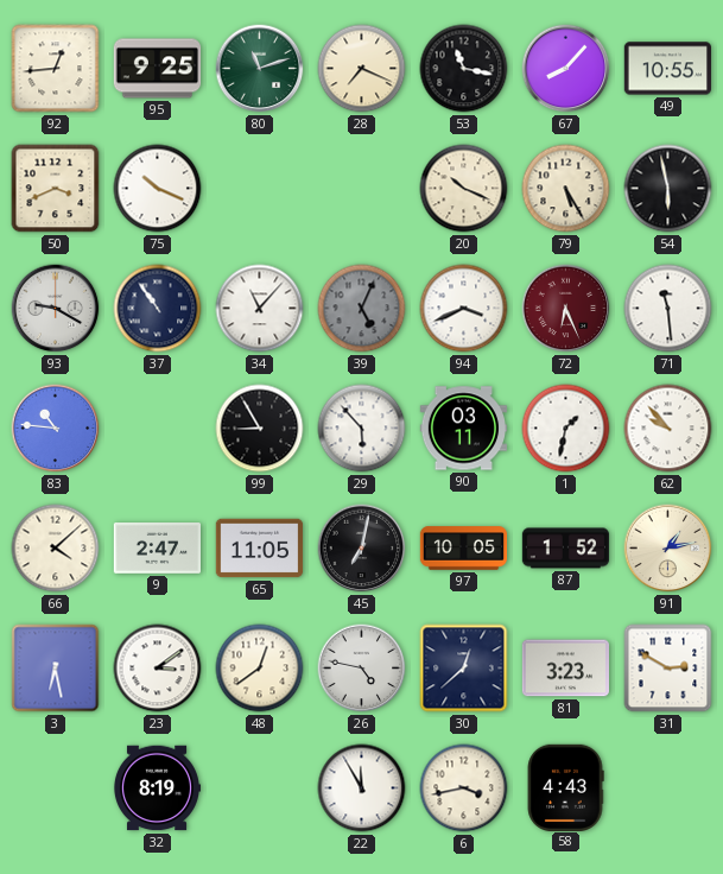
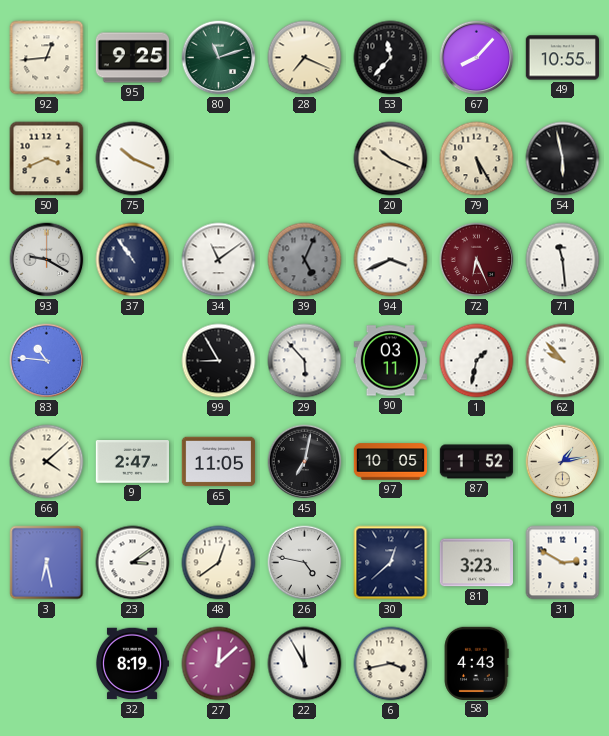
53: 11:17 -> 11:37 (391, 58)
34: 11:07 -> 11:09 (219, 260)
27: none -> 12:08 (219, 664)
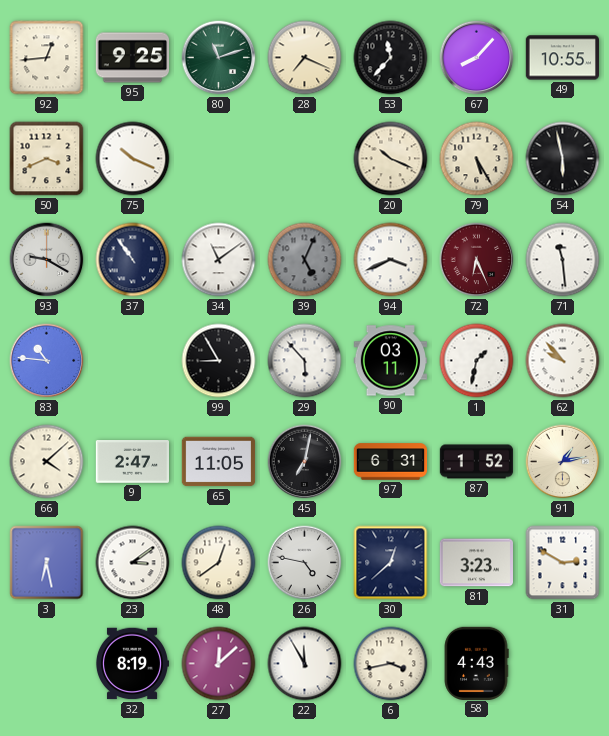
97: 10:05 -> 6:31 (391, 462)
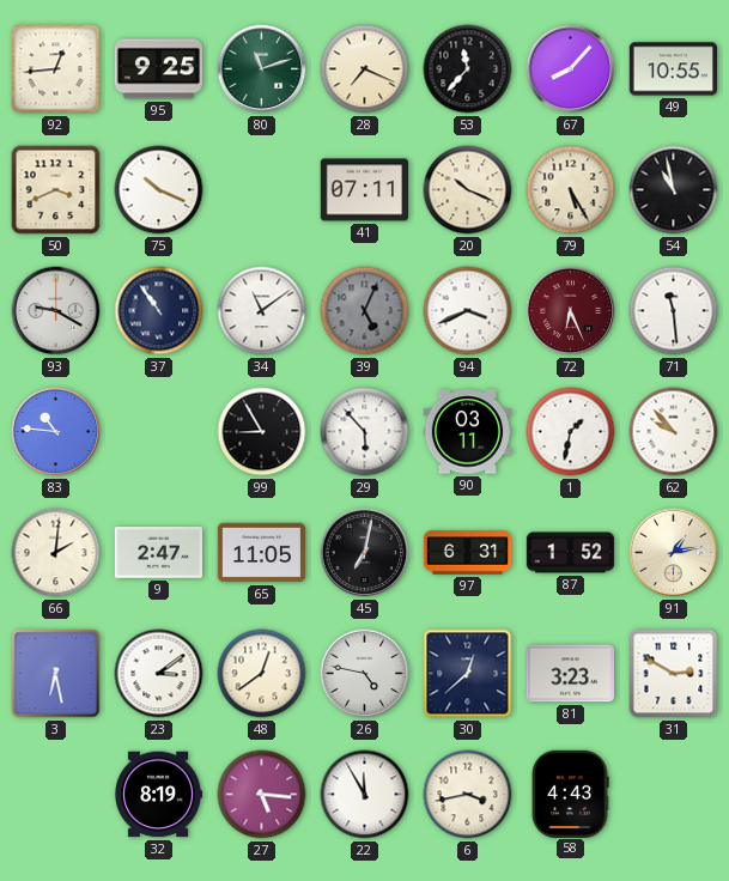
41: none -> 07:11 (364, 190)
54: 5:58 -> 10:58 (674, 190)
66: 4:08 -> 2:01 (56, 553)
27: 12:08 -> 5:16 (262, 795)
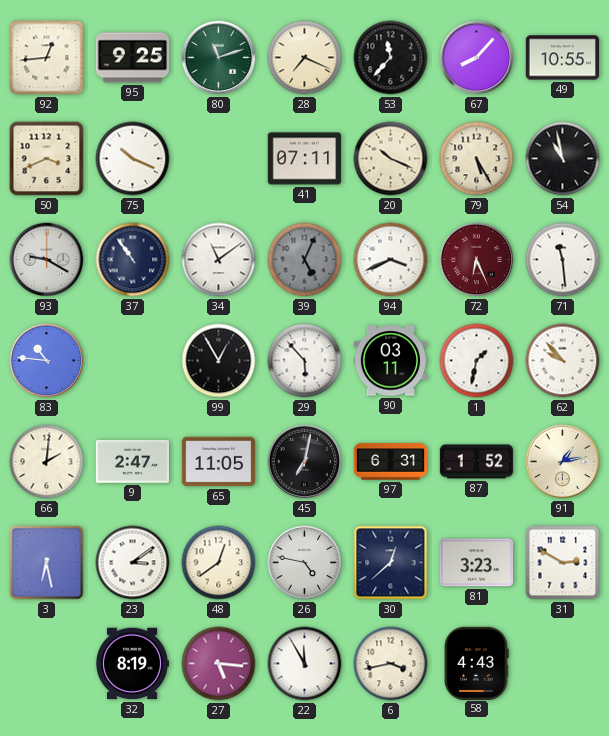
99: 8:55 -> 12:55 (219, 361)
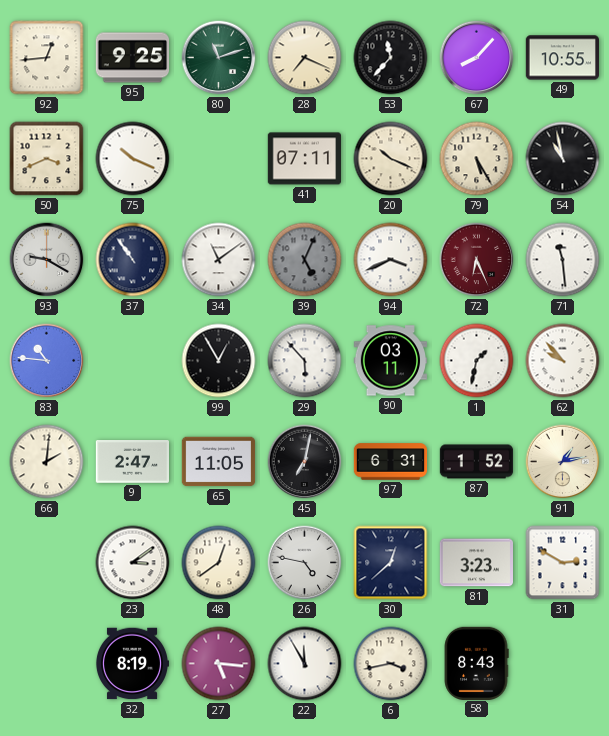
3: 6:28 -> none (47, 563)
58: 4:43 -> 8:43 (476, 663)
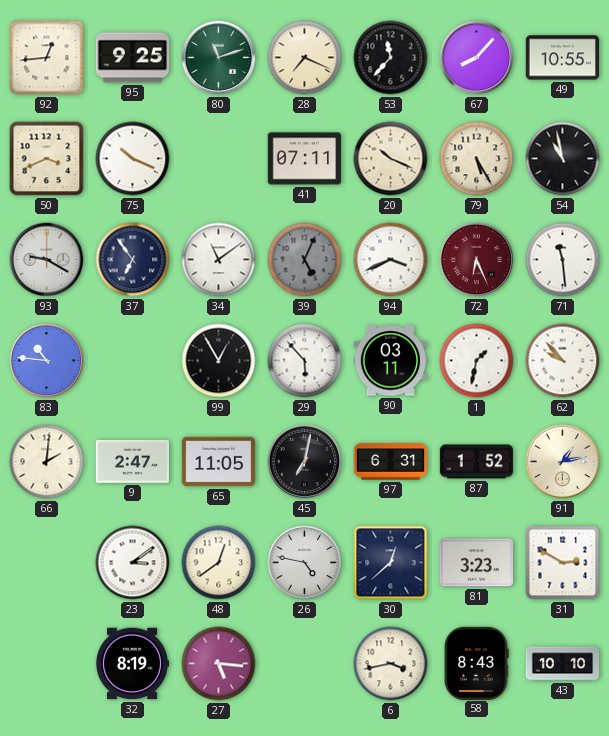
37: 10:54 -> 6:54 (133, 260)
22: 11:55 -> none (305, 664)
43: none -> 10:10 (563, 664)
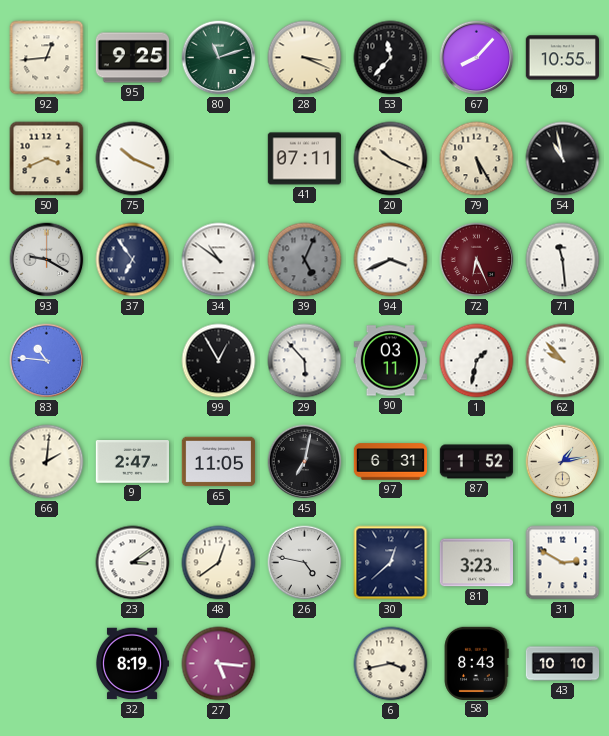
28: 7:19 -> 3:19 (305, 58)
34: 11:09 -> 10:51 (219, 260)
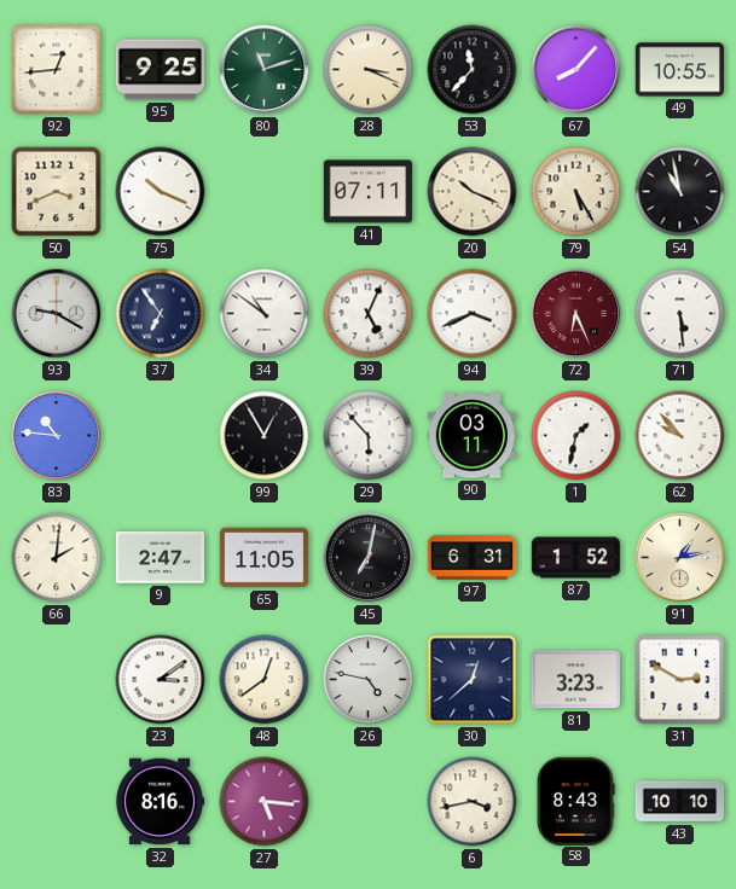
39 dial: grey -> white (369, 314)
71: 11:29 -> 5:29 (680, 314)
32: 8:19 -> 8:16 (158, 802)
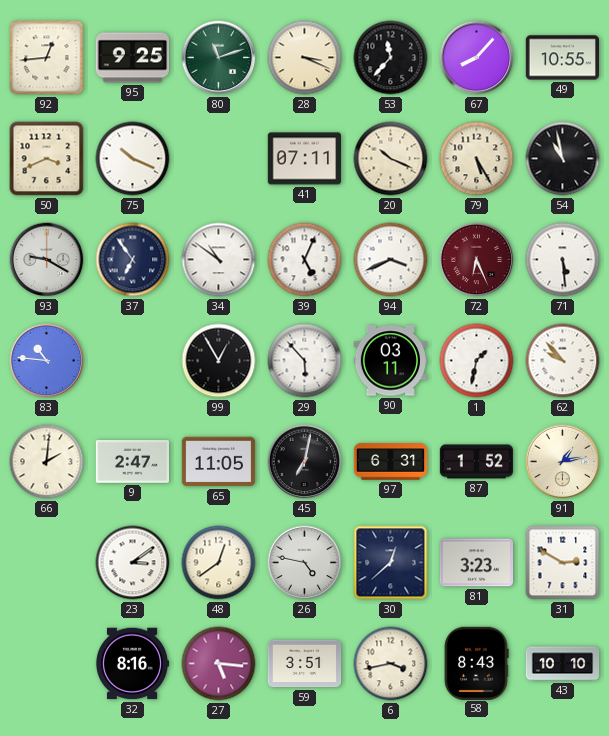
59: none -> 3:51 (305, 664)
